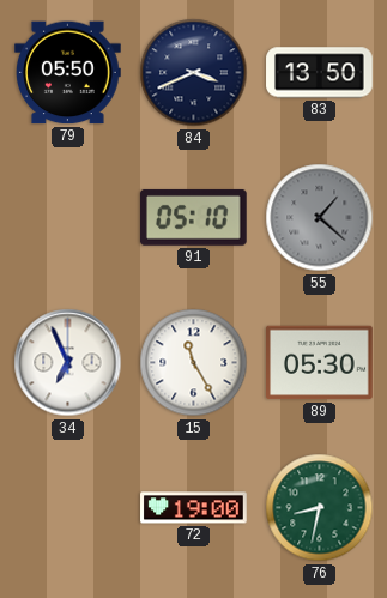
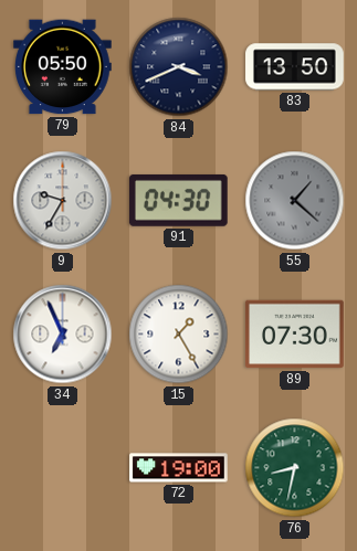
9: none -> 9:35 (63, 201)
91: 05:10 -> 04:30 (178, 200)
15: 11:25 -> 1:25 (179, 335)
89: 05:30 -> 07:30 (295, 335)
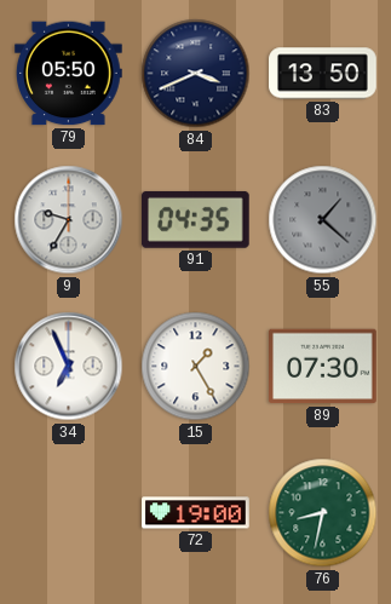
91: 04:30 -> 04:35 (195, 219)
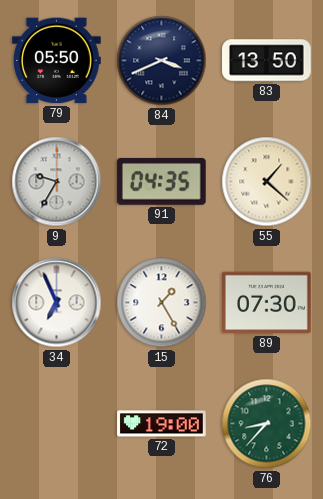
55 dial: grey -> cream (267, 182)
76: 8:32 -> 8:37 (267, 424)
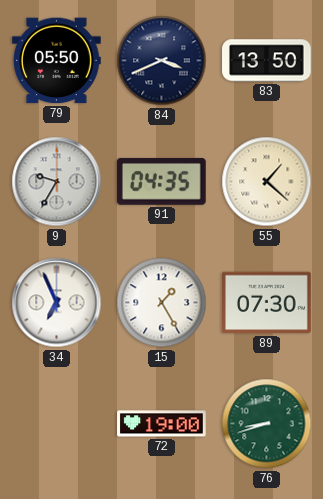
76: 8:37 -> 8:42 (267, 424)
